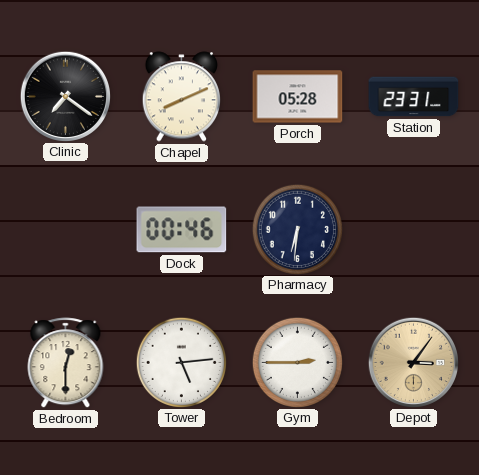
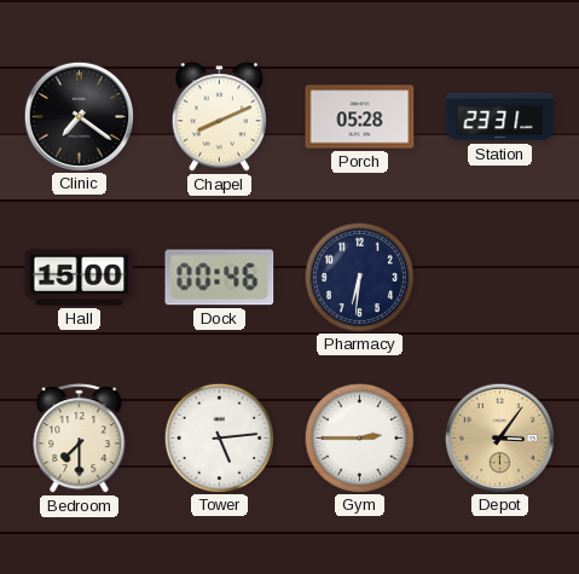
Hall: none -> 15:00 (80, 277)
Bedroom: 12:30 -> 7:30 (80, 439)
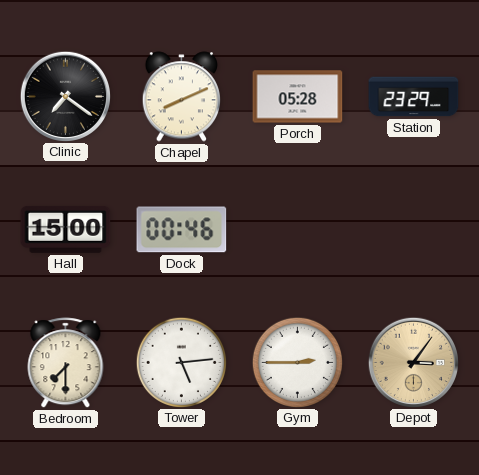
Station: 23:31 -> 23:29 (414, 97)
Pharmacy: 6:31 -> none (359, 277)
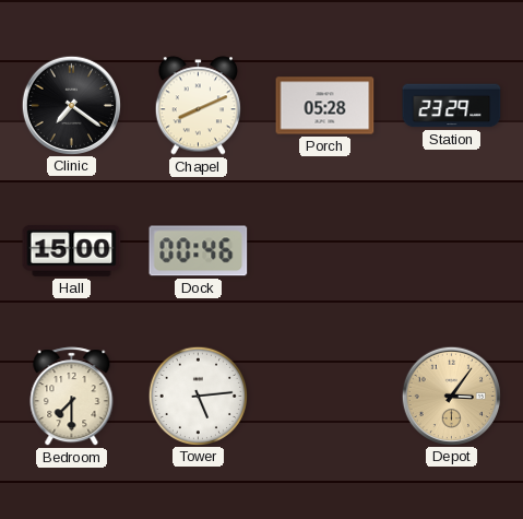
Gym: 2:45 -> none (297, 362)
